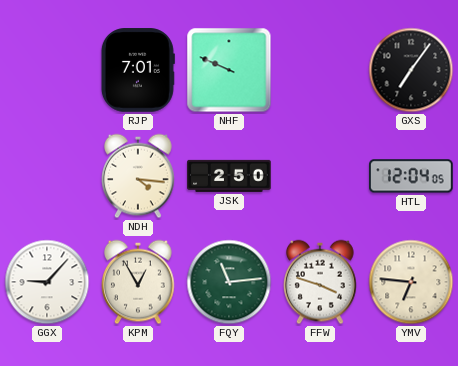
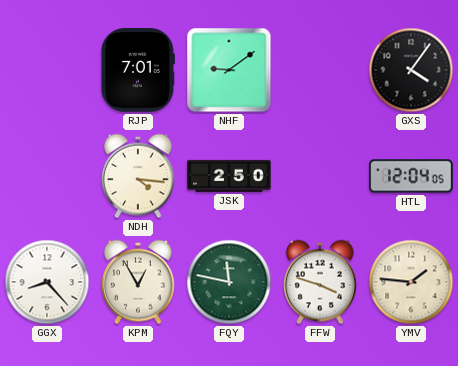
NHF: 9:49 -> 9:09 (229, 70)
GXS: 7:06 -> 4:06 (411, 70)
GGX: 9:07 -> 8:23 (47, 282)
FQY: 11:14 -> 11:47 (229, 282)
YMV: 6:46 -> 1:46 (411, 282)
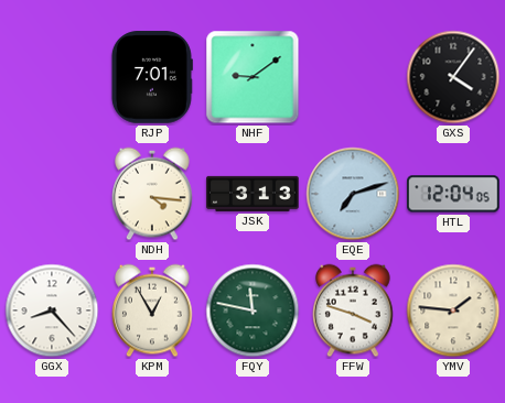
JSK: 2:50 -> 3:13 (253, 194)
EQE: none -> 7:12 (353, 194)
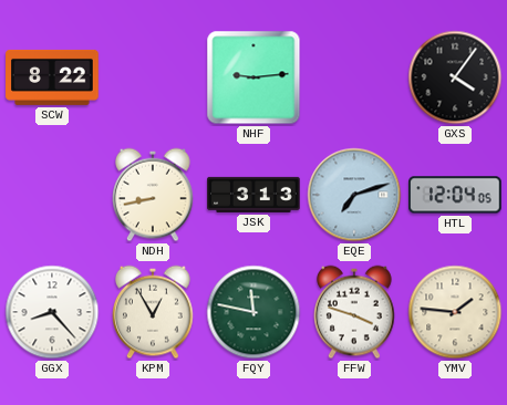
SCW: none -> 8:22 (52, 77)
RJP: 7:01 -> none (151, 77)
NHF: 9:09 -> 9:14 (253, 77)
NDH: 4:16 -> 8:43 (154, 195)
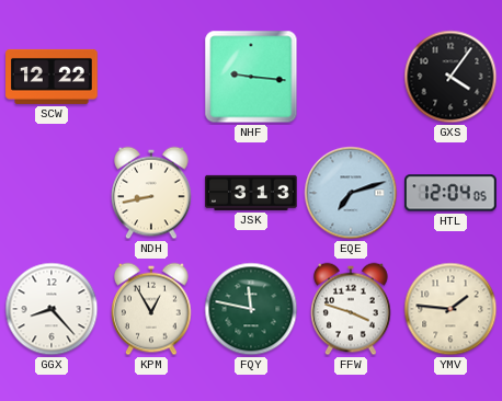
SCW: 8:22 -> 12:22 (52, 77)
NHF: 9:14 -> 9:16 (251, 77)
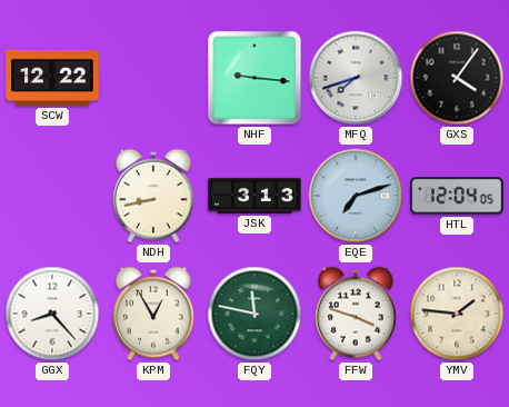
MFQ: none -> 7:42 (356, 78)
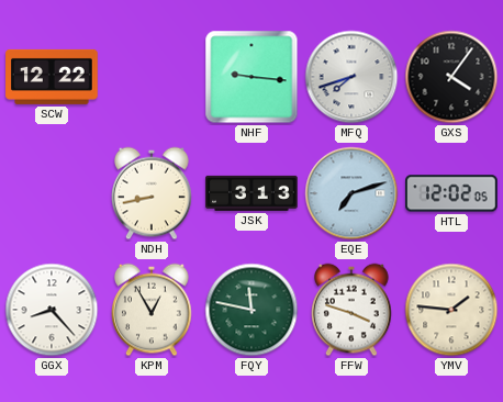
HTL: 12:04 -> 12:02 (452, 193)
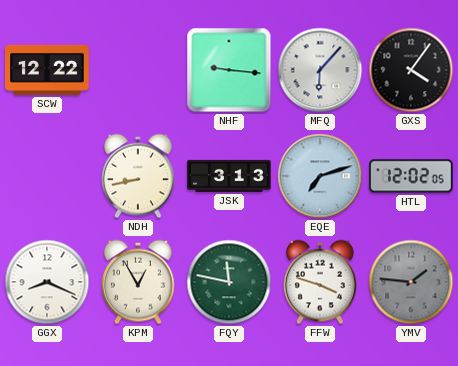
MFQ: 7:42 -> 6:07 (320, 70)
GGX: 8:23 -> 8:19 (47, 282)
YMV dial: cream -> grey (411, 282)
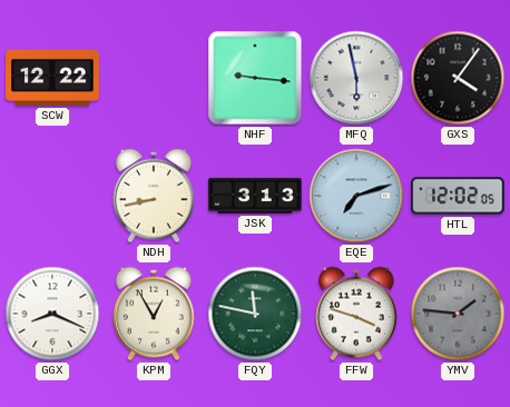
MFQ: 6:07 -> 5:58 (356, 78)
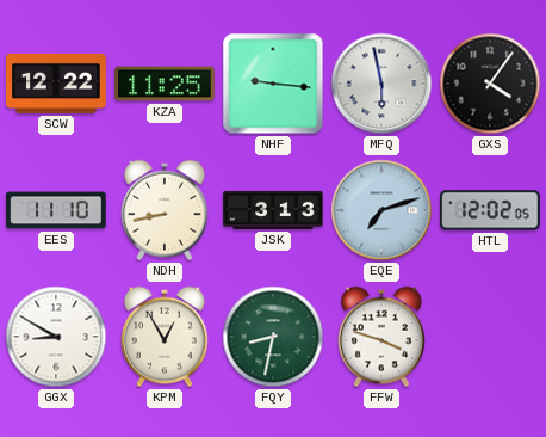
KZA: none -> 11:25 (165, 84)
EES: none -> 11:10 (56, 210)
GGX: 8:19 -> 8:50 (56, 337)
FQY: 11:47 -> 8:32 (273, 337)
YMV: 1:46 -> none (458, 314)
